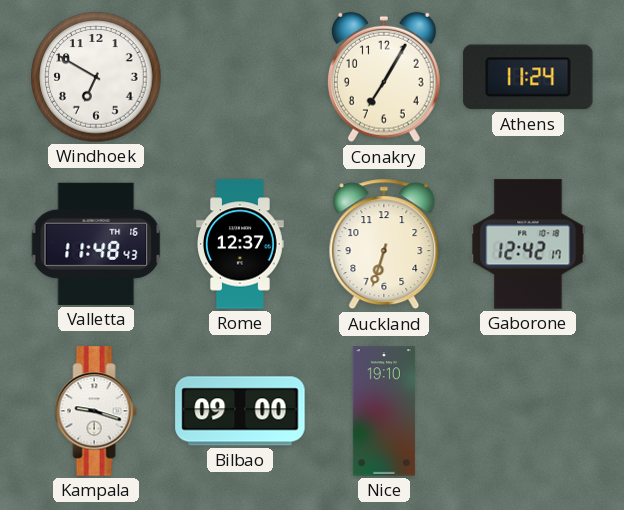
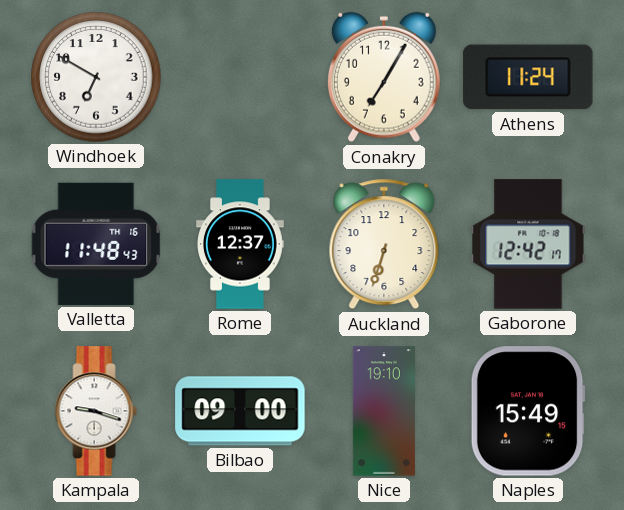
Naples: none -> 15:49 (528, 411)
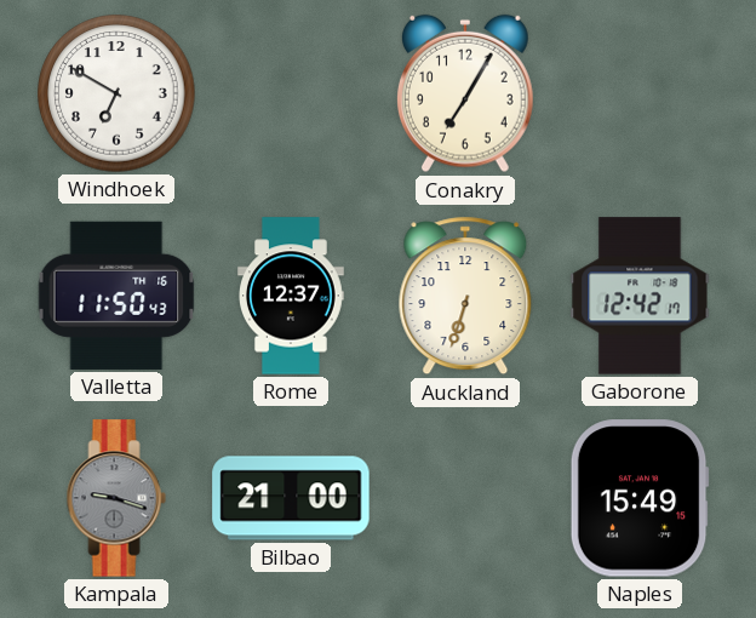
Athens: 11:24 -> none (528, 77)
Valletta: 11:48 -> 11:50 (116, 296)
Kampala dial: white -> grey (116, 498)
Bilbao: 09:00 -> 21:00 (291, 498)
Nice: 19:10 -> none (384, 411)
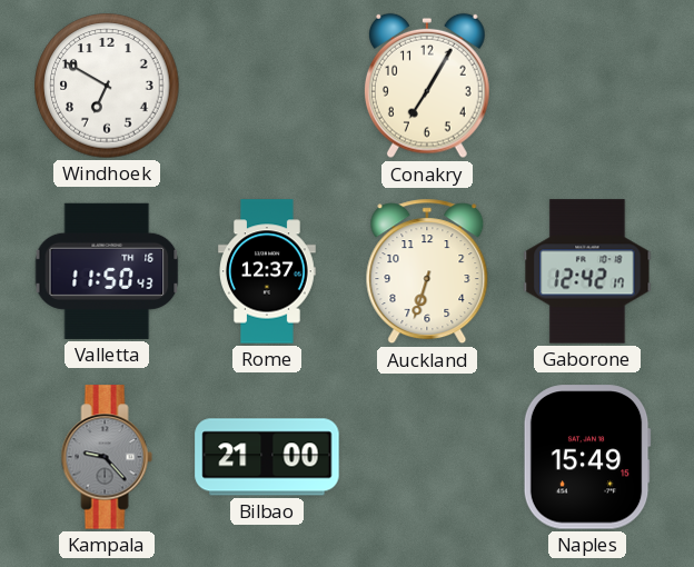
Kampala: 9:18 -> 9:23 (107, 457)
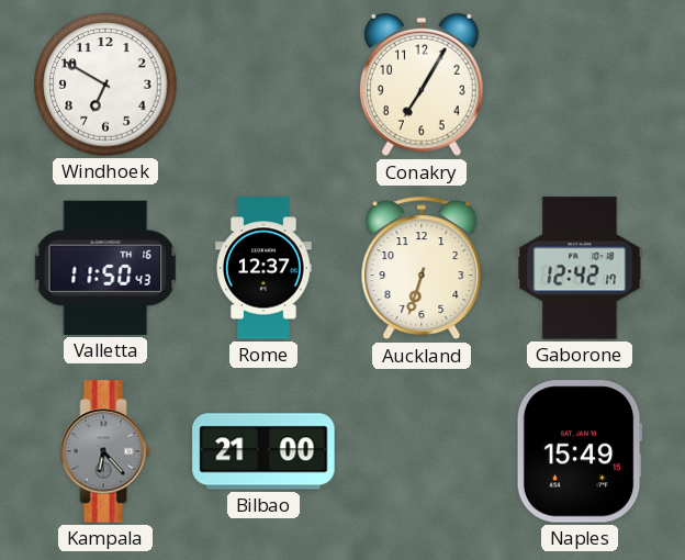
Kampala: 9:23 -> 6:23 (105, 451)
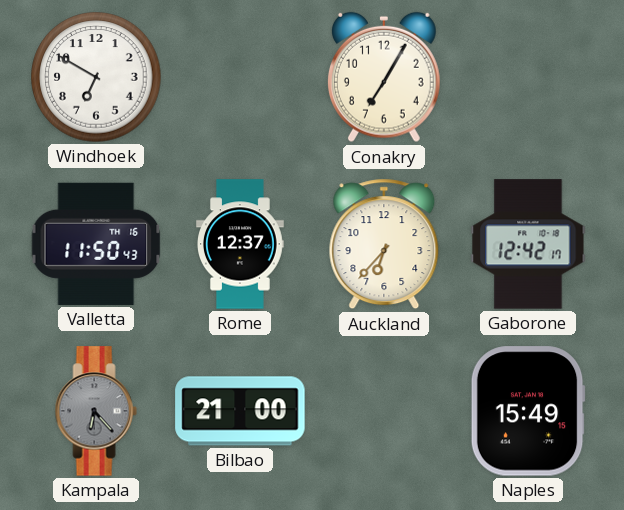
Auckland: 6:33 -> 6:37 (384, 244)
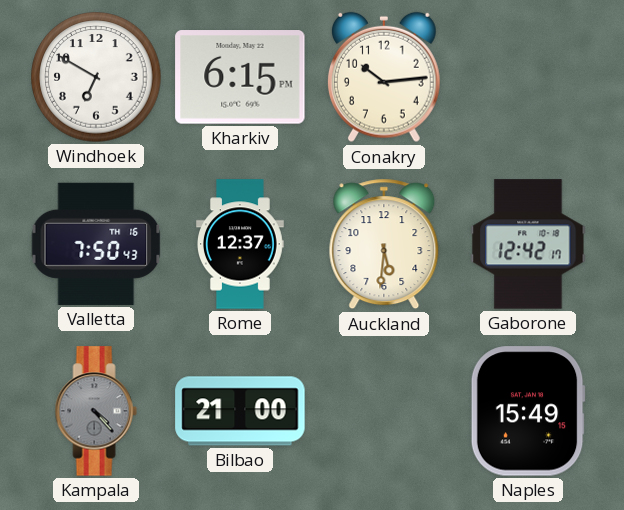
Kharkiv: none -> 6:15 (240, 77)
Conakry: 7:05 -> 10:14 (384, 77)
Valletta: 11:50 -> 7:50 (96, 244)
Auckland: 6:37 -> 5:31 (384, 244)
Kampala: 6:23 -> 4:23 (96, 411)
